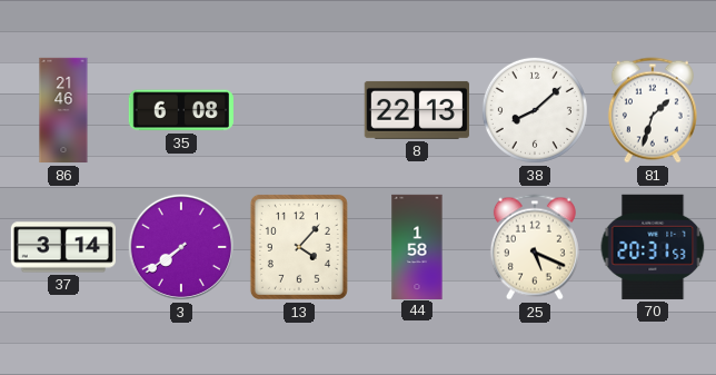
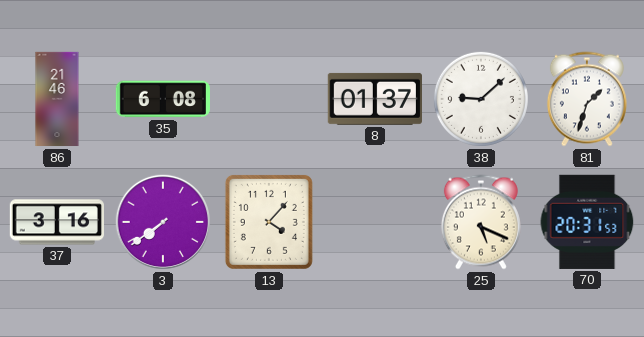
8: 22:13 -> 01:37 (375, 99)
38: 8:08 -> 9:08 (481, 99)
37: 3:14 -> 3:16 (56, 222)
44: 1:58 -> none (417, 246)
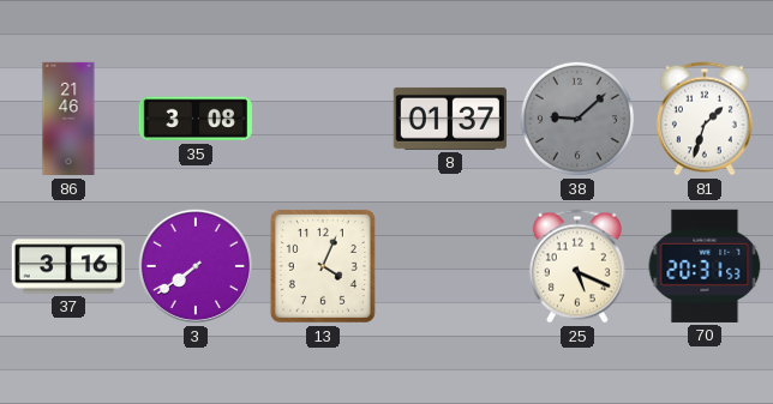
35: 6:08 -> 3:08 (196, 119)
38 dial: white -> grey (577, 119)
13: 4:07 -> 4:04 (323, 266)
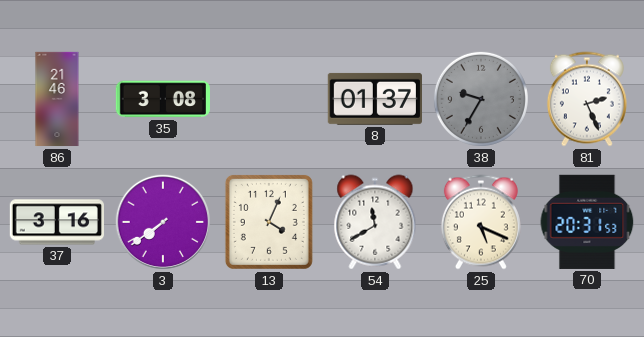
38: 9:08 -> 9:35 (481, 99)
81: 1:33 -> 2:26 (587, 99)
54: none -> 11:40 (375, 222)
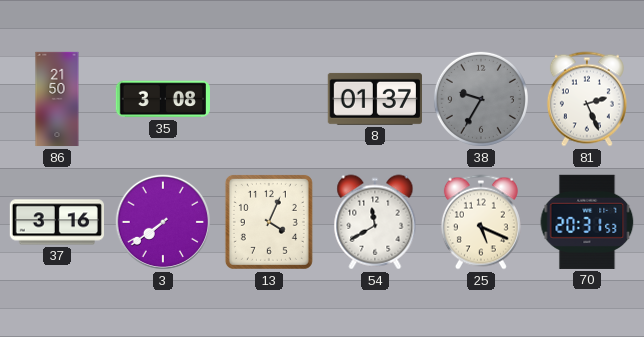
86: 21:46 -> 21:50 (57, 99)
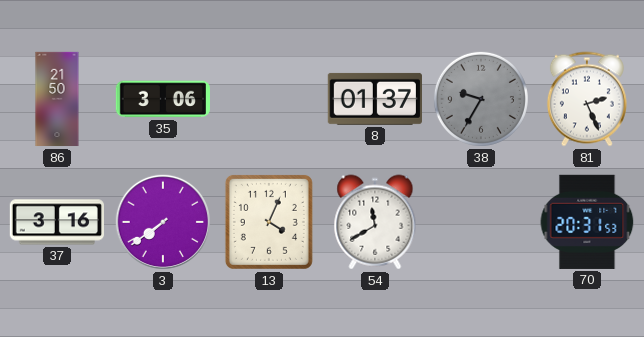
35: 3:08 -> 3:06 (163, 99)
25: 5:19 -> none (481, 222)
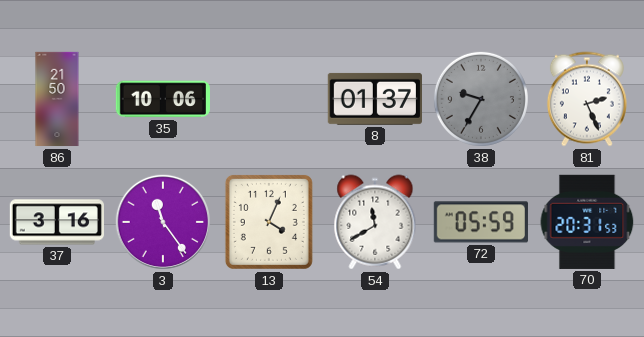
35: 3:06 -> 10:06 (163, 99)
3: 7:39 -> 11:24 (163, 222)
72: none -> 05:59 (481, 222)
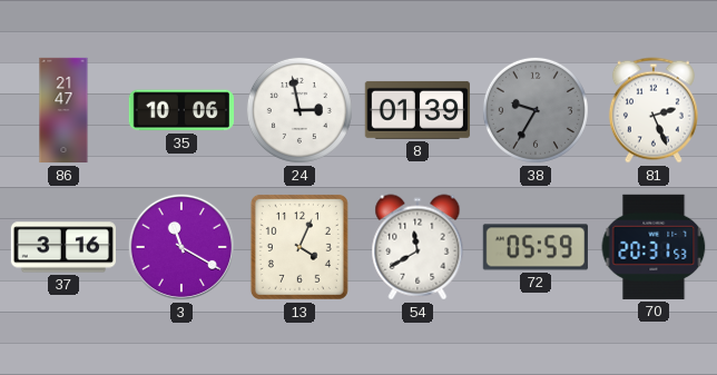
86: 21:50 -> 21:47 (63, 110)
24: none -> 2:58 (299, 110)
8: 01:37 -> 01:39 (418, 110)
3: 11:24 -> 11:20 (181, 247)
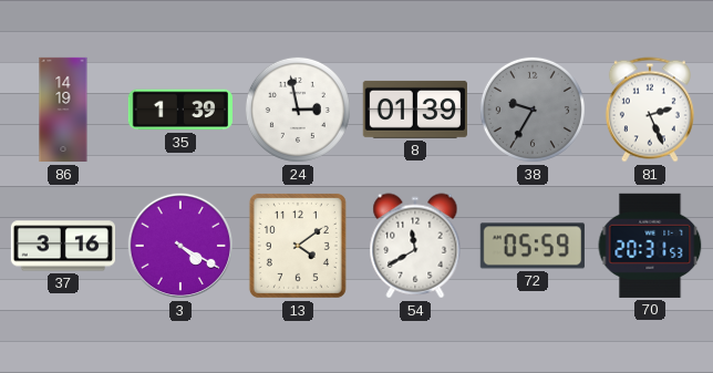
86: 21:47 -> 14:19 (63, 110)
35: 10:06 -> 1:39 (180, 110)
3: 11:20 -> 4:20 (180, 246)
13: 4:04 -> 4:09 (298, 246)
